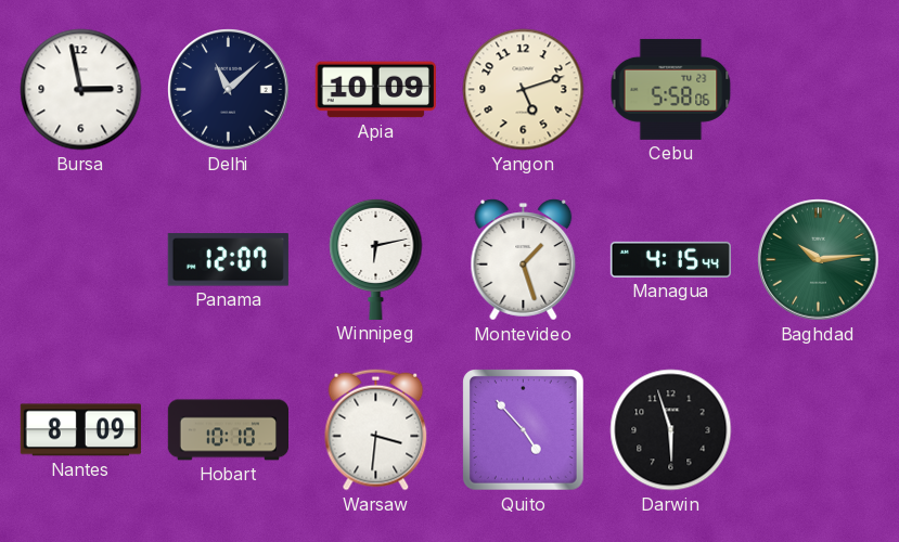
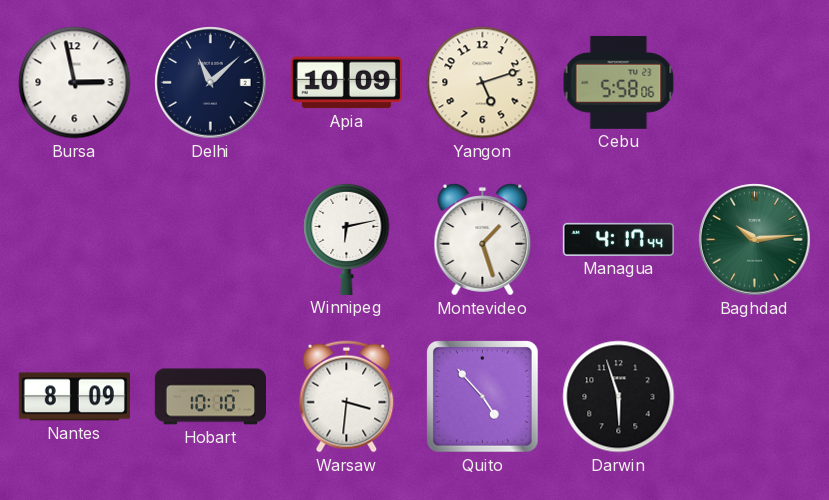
Panama: 12:07 -> none (228, 260)
Managua: 4:15 -> 4:17 (618, 239)
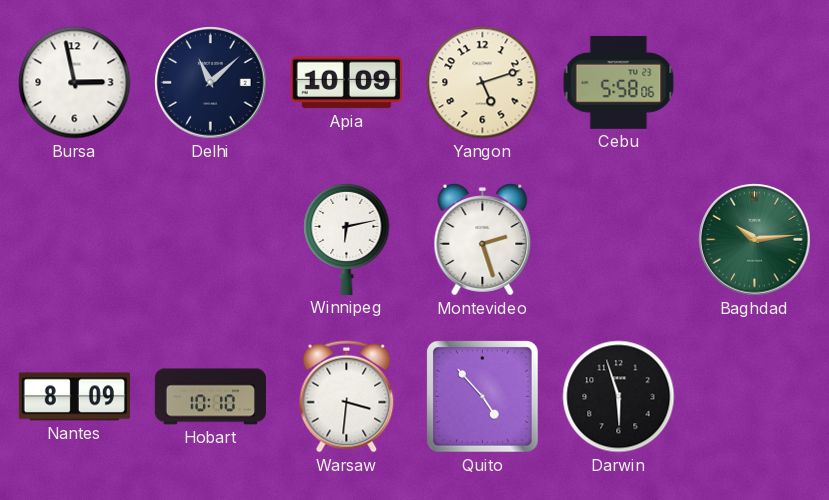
Montevideo: 1:27 -> 2:27 (483, 240)
Managua: 4:17 -> none (618, 239)
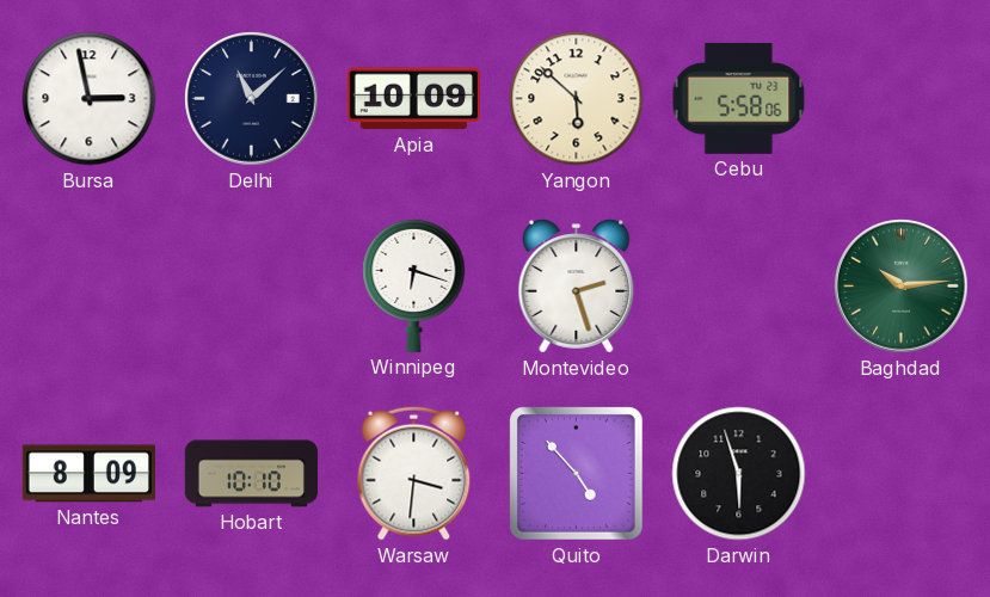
Yangon: 5:12 -> 5:52 (577, 99)
Winnipeg: 6:13 -> 6:18 (414, 285)
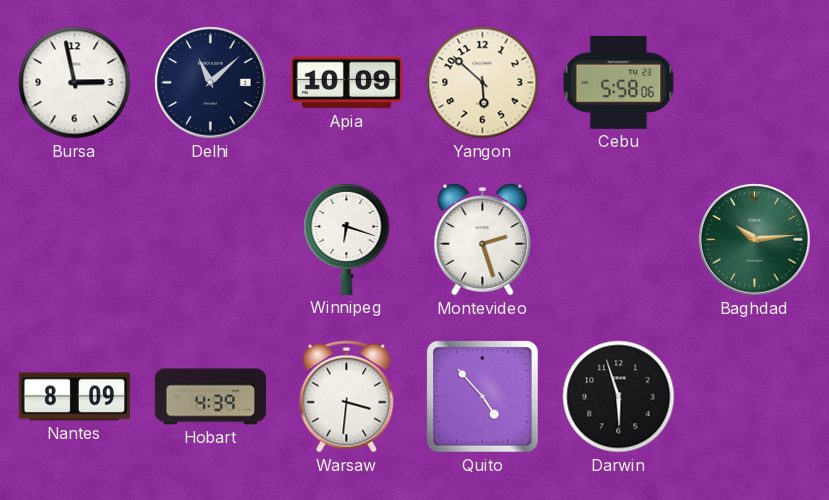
Hobart: 10:10 -> 4:39 (210, 397)
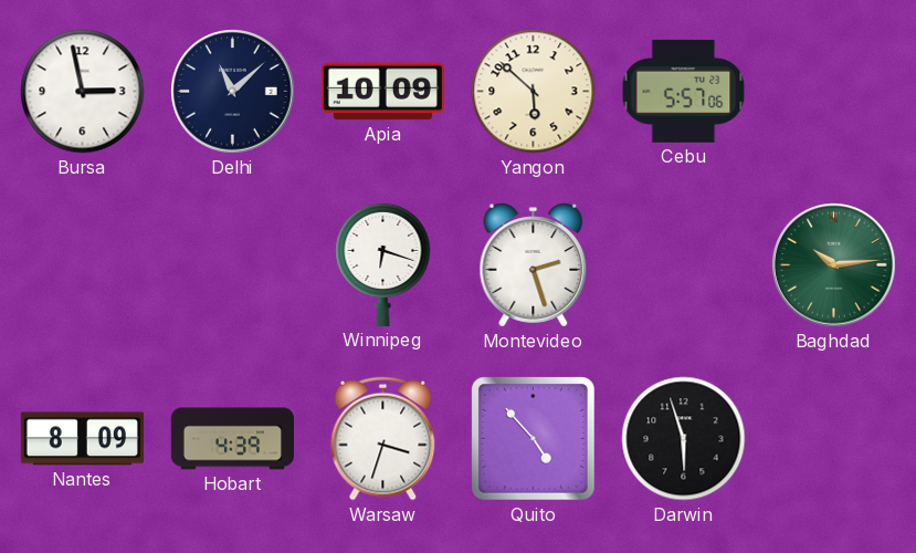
Cebu: 5:58 -> 5:57 (684, 91)
Warsaw: 3:31 -> 3:33 (383, 439)
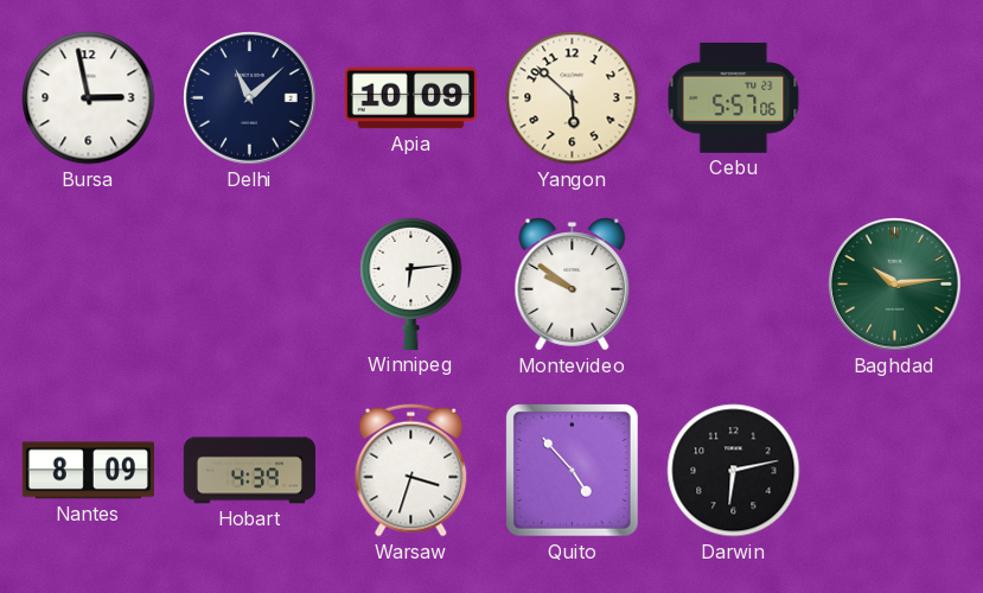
Winnipeg: 6:18 -> 6:14 (411, 283)
Montevideo: 2:27 -> 9:51 (573, 285)
Darwin: 5:57 -> 6:13 (734, 471)
